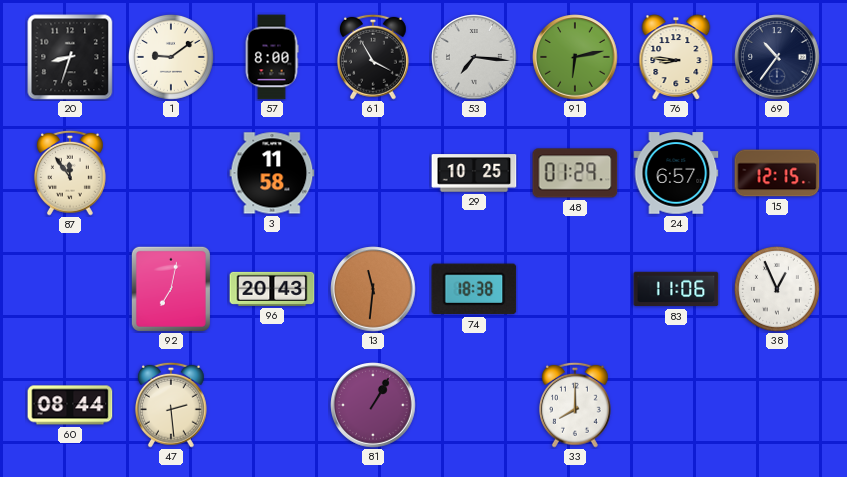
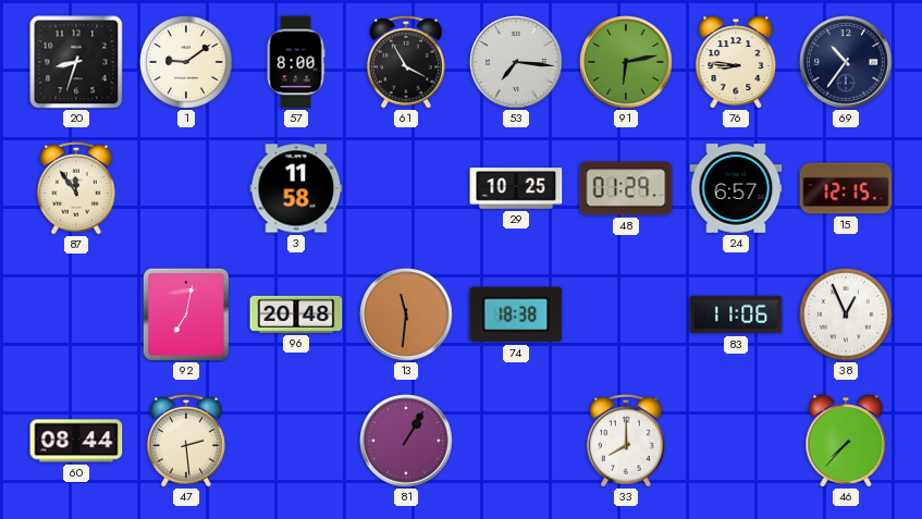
96: 20:43 -> 20:48 (296, 314)
46: none -> 7:37 (846, 441)
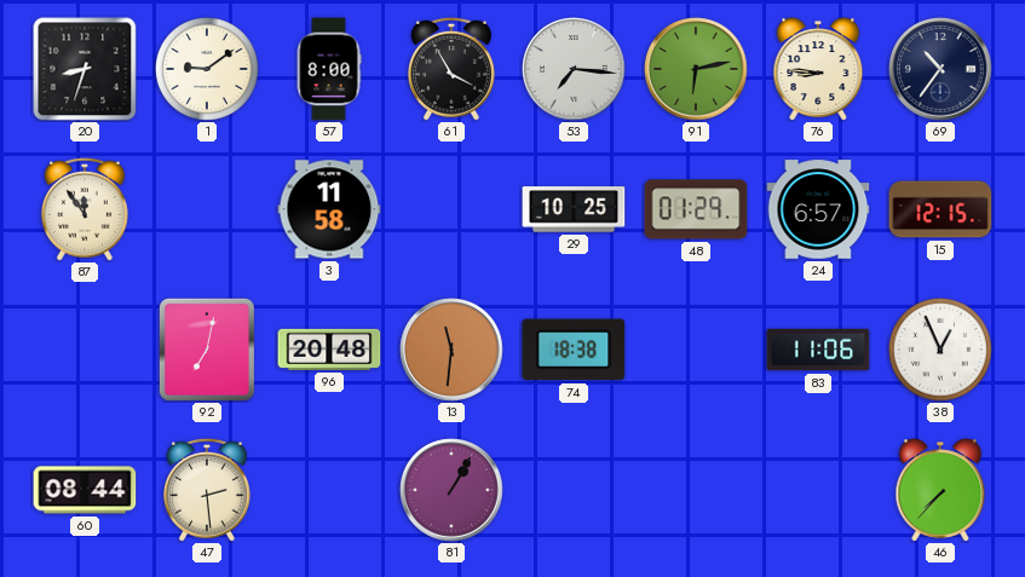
33: 8:00 -> none (627, 441)
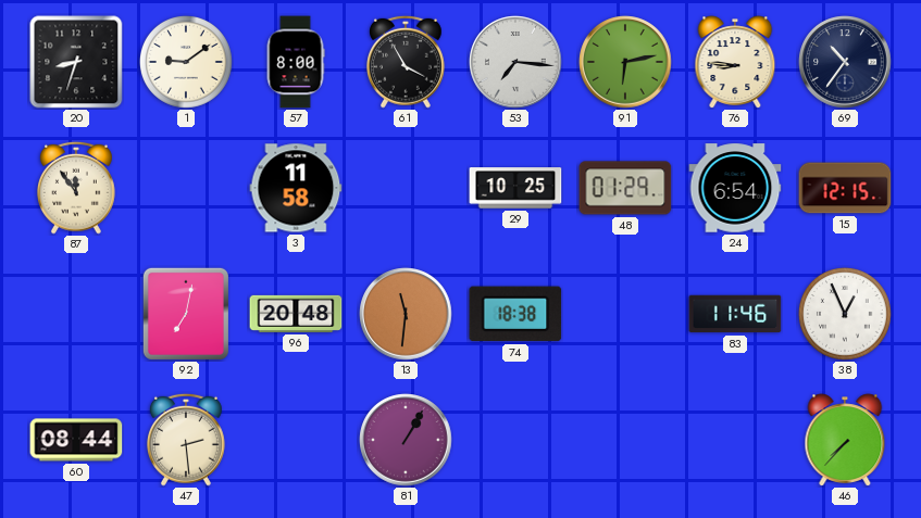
24: 6:57 -> 6:54 (735, 188)
83: 11:06 -> 11:46 (735, 314)
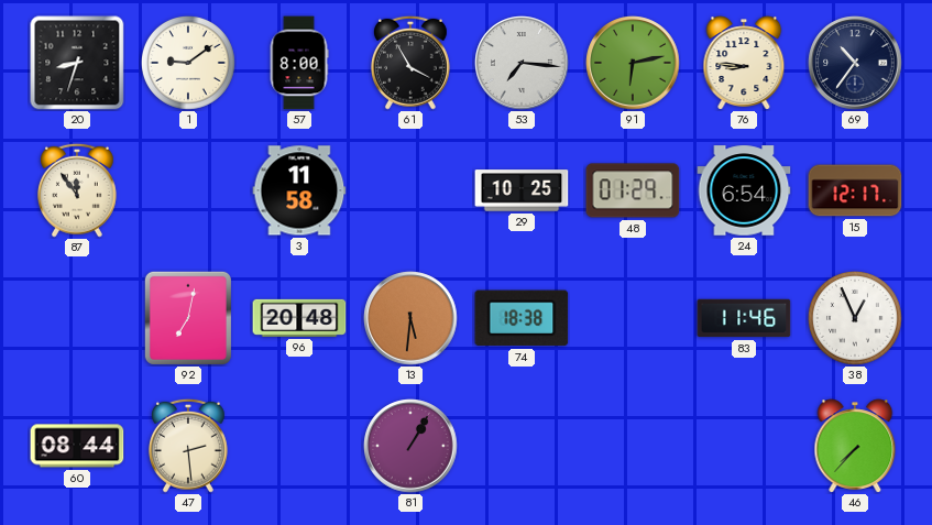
15: 12:15 -> 12:17 (855, 190)
13: 11:31 -> 5:31 (410, 318)
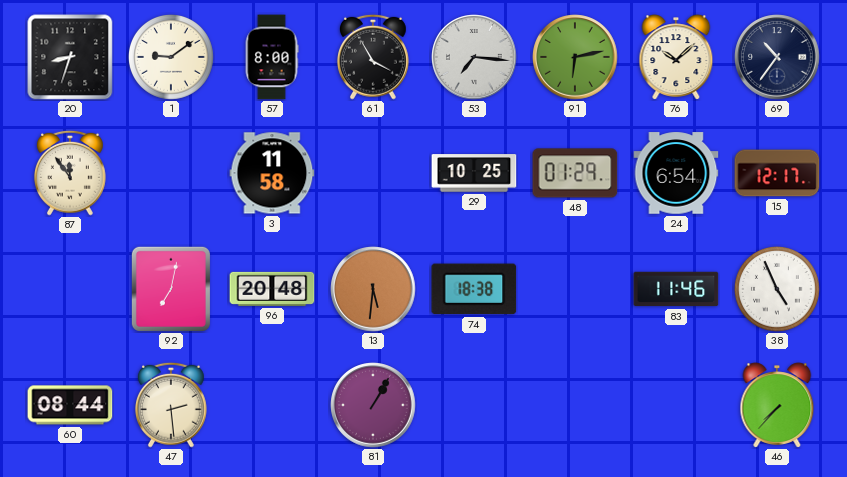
76: 8:46 -> 10:08 (676, 57)
38: 12:56 -> 4:56 (778, 290)
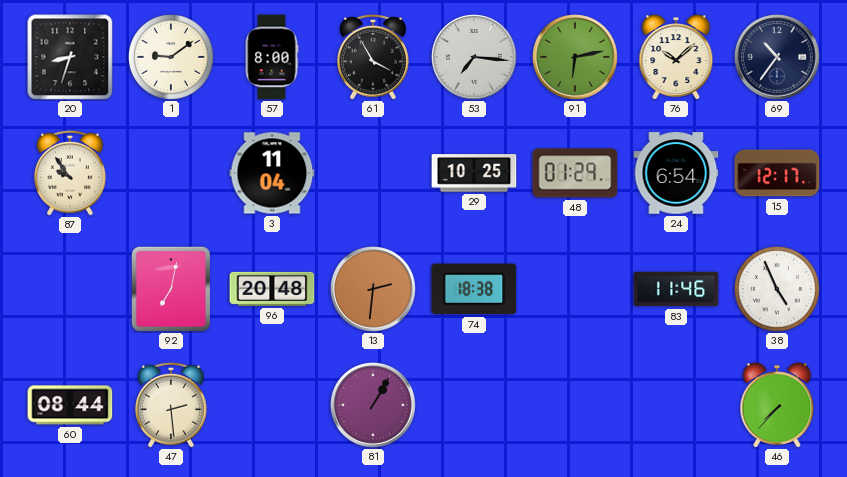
87: 11:54 -> 9:54 (71, 173)
3: 11:58 -> 11:04 (272, 173)
13: 5:31 -> 2:31 (373, 289)
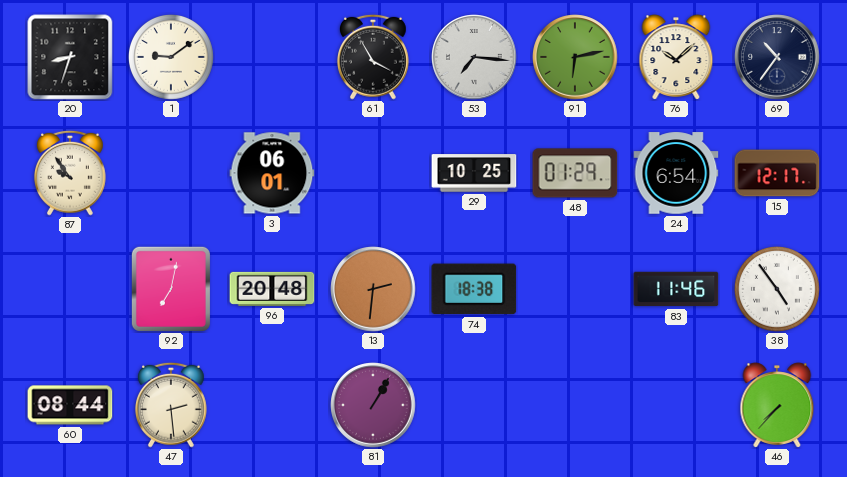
57: 8:00 -> none (272, 57)
3: 11:04 -> 06:01 (272, 173)
38: 4:56 -> 4:54 (778, 290)
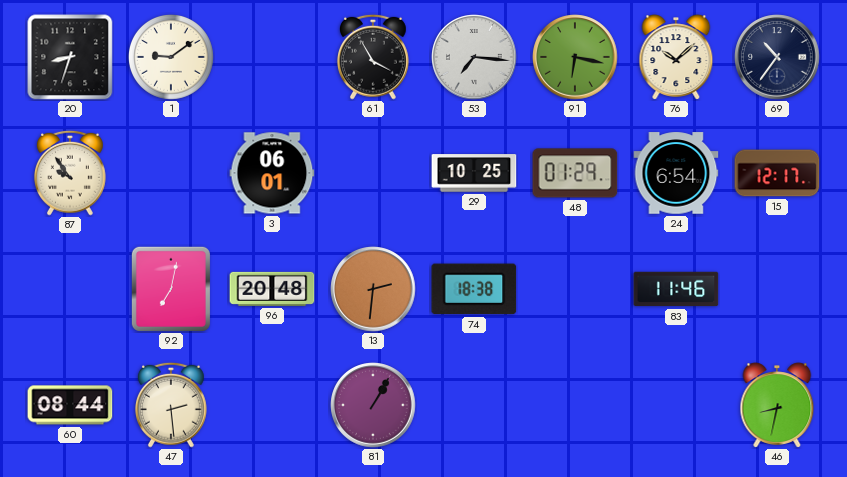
91: 6:13 -> 6:17 (575, 57)
38: 4:54 -> none (778, 290)
46: 7:37 -> 8:32 (777, 405)
